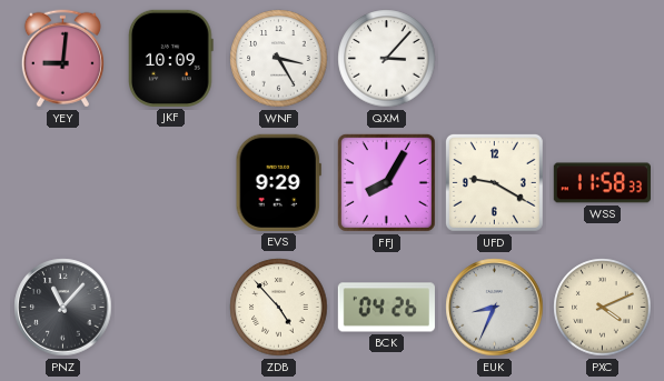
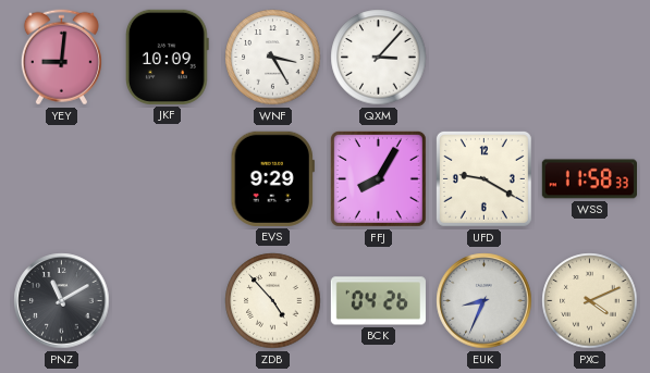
PNZ: 11:07 -> 11:10 (62, 301)
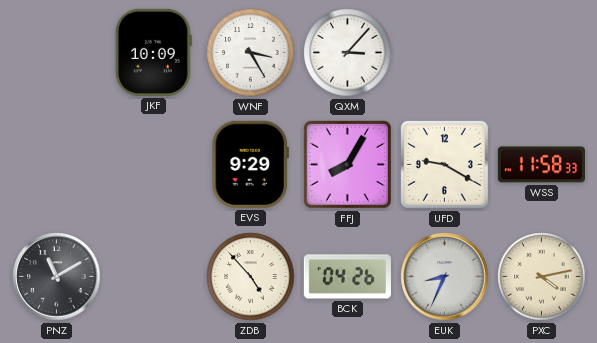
YEY: 9:01 -> none (61, 58)
PXC: 4:11 -> 4:13 (542, 277)
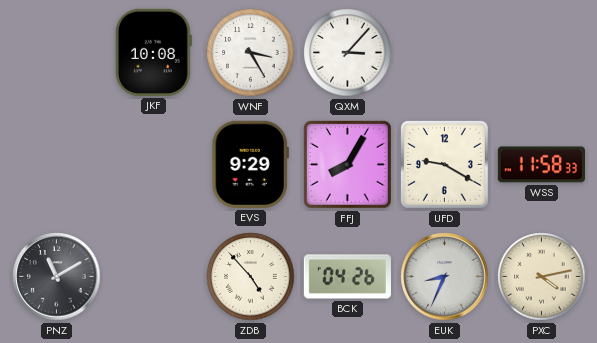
JKF: 10:09 -> 10:08 (154, 52)
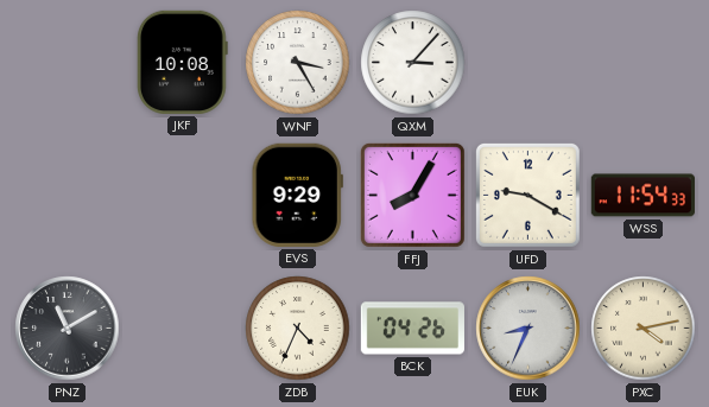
WSS: 11:58 -> 11:54 (642, 196)
ZDB: 4:53 -> 4:34 (298, 329)
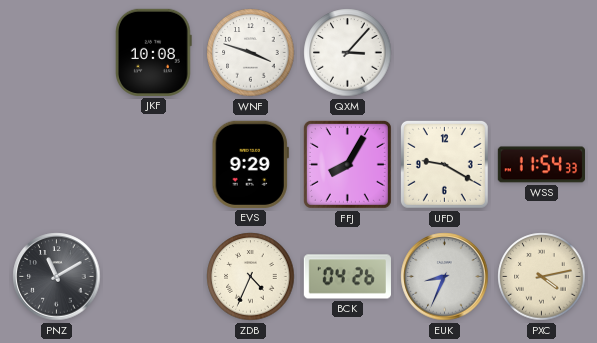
WNF: 3:25 -> 3:48 (251, 53)
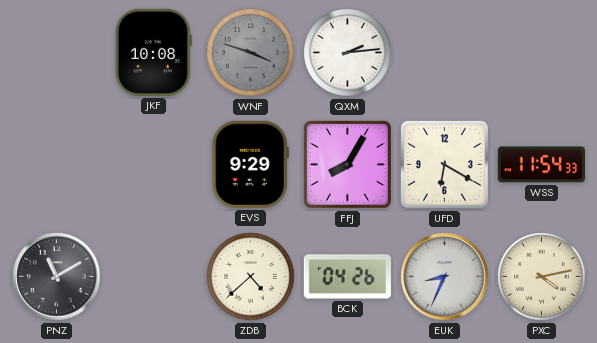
WNF dial: white -> grey (251, 53)
QXM: 3:07 -> 2:14 (348, 53)
UFD: 9:20 -> 6:20 (444, 164)
ZDB: 4:34 -> 4:38 (251, 277)
